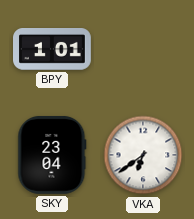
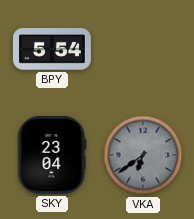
BPY: 1:01 -> 5:54 (53, 50)
VKA dial: white -> grey (143, 155)
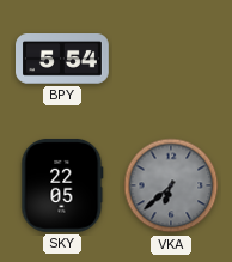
SKY: 23:04 -> 22:05 (62, 185)
VKA: 6:39 -> 6:38 (171, 185)
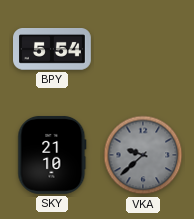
SKY: 22:05 -> 21:10 (52, 155)
VKA: 6:38 -> 9:38 (143, 155)
